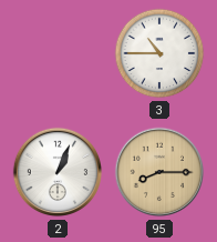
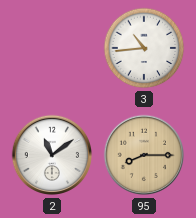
3: 10:45 -> 10:44 (144, 48)
2: 1:04 -> 11:09 (52, 155)
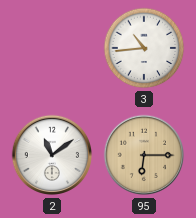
95: 8:15 -> 6:15 (144, 155)
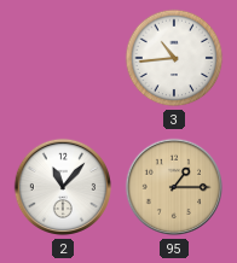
2: 11:09 -> 11:07 (63, 187)
95: 6:15 -> 1:15 (174, 187)
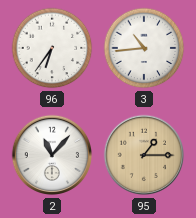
96: none -> 6:36 (52, 48)
